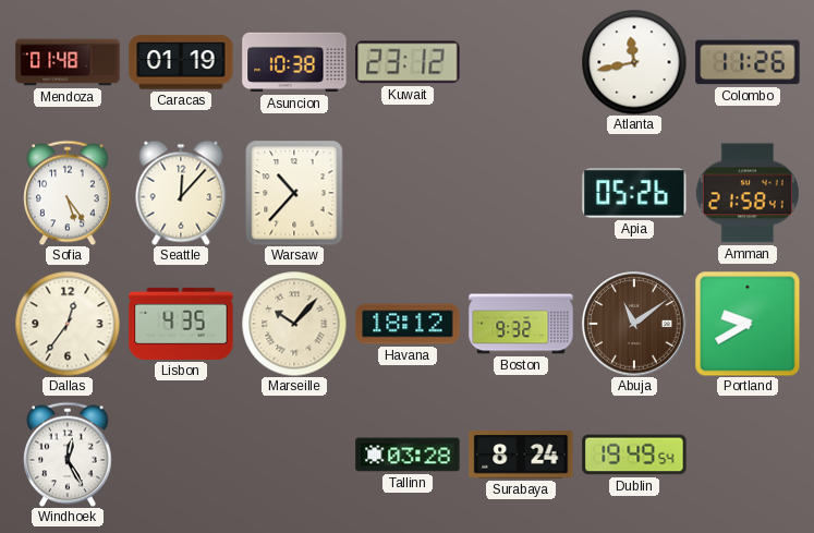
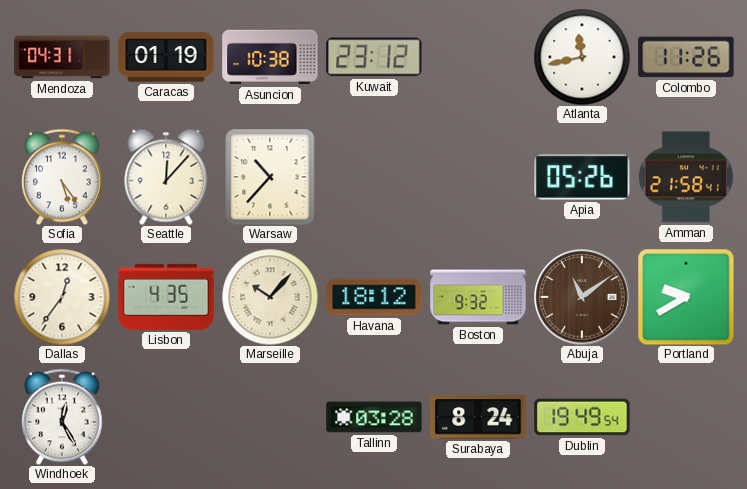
Mendoza: 01:48 -> 04:31 (62, 57)
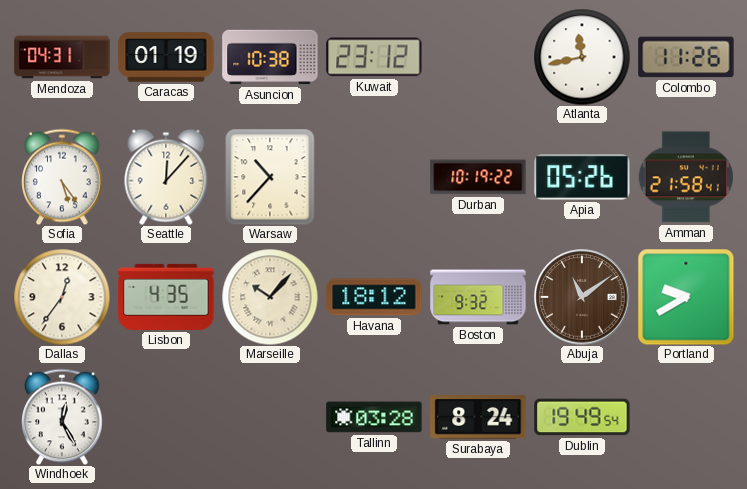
Durban: none -> 10:19 (478, 177)
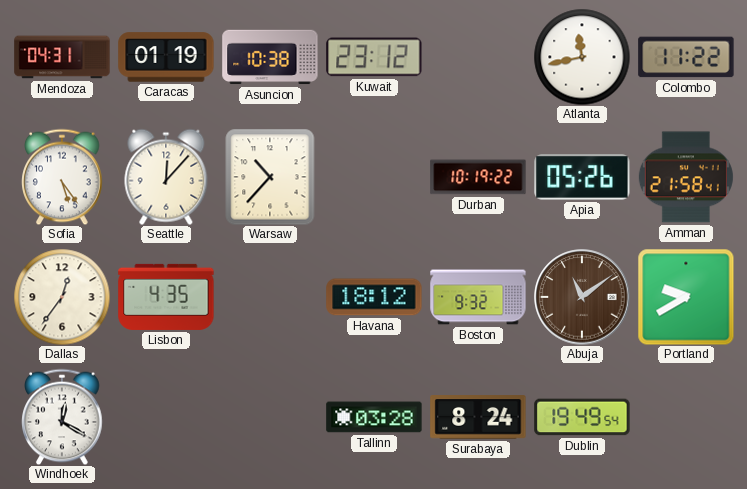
Colombo: 11:26 -> 11:22 (686, 57)
Marseille: 10:07 -> none (270, 297)
Windhoek: 12:25 -> 12:20 (62, 417)
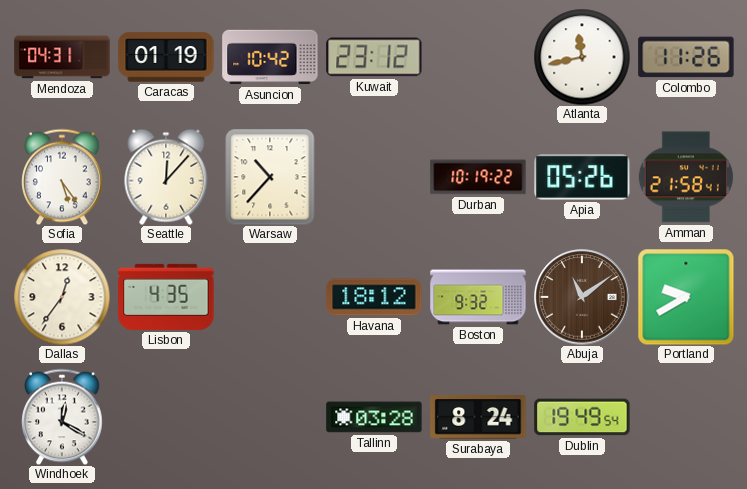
Asuncion: 10:38 -> 10:42 (270, 57)
Colombo: 11:22 -> 11:26 (686, 57)
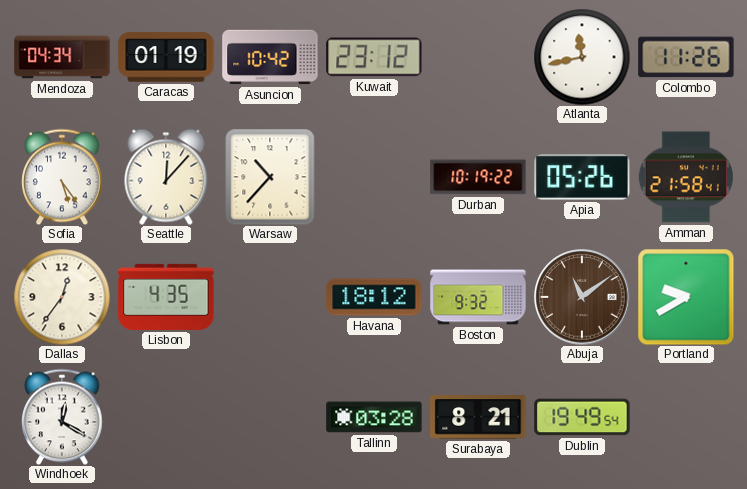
Mendoza: 04:31 -> 04:34 (62, 57)
Surabaya: 8:24 -> 8:21 (478, 417)
